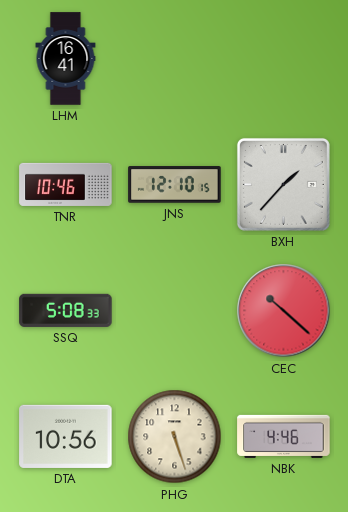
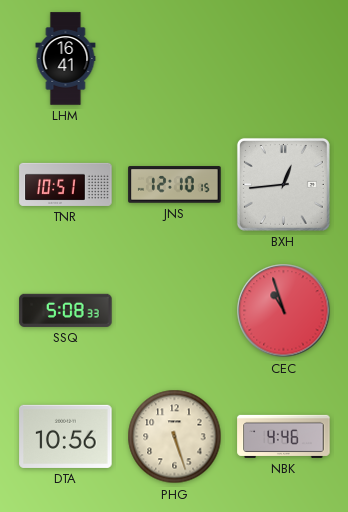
TNR: 10:46 -> 10:51 (66, 184)
BXH: 1:37 -> 12:44 (283, 184)
CEC: 10:22 -> 10:57 (284, 311)
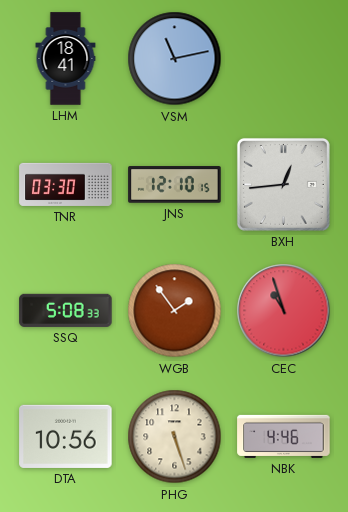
LHM: 16:41 -> 18:41 (66, 59)
VSM: none -> 11:13 (175, 59)
TNR: 10:51 -> 03:30 (66, 184)
WGB: none -> 1:54 (175, 311)
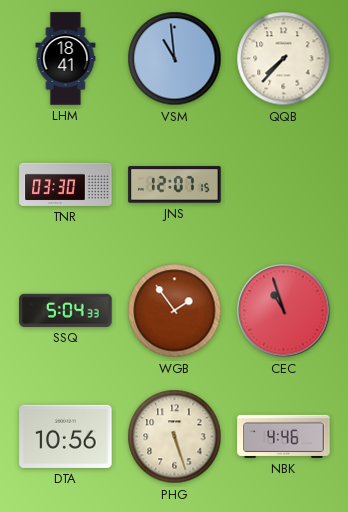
VSM: 11:13 -> 10:59 (175, 59)
QQB: none -> 7:37 (284, 59)
JNS: 12:10 -> 12:07 (175, 185)
BXH: 12:44 -> none (283, 184)
SSQ: 5:08 -> 5:04 (66, 310)
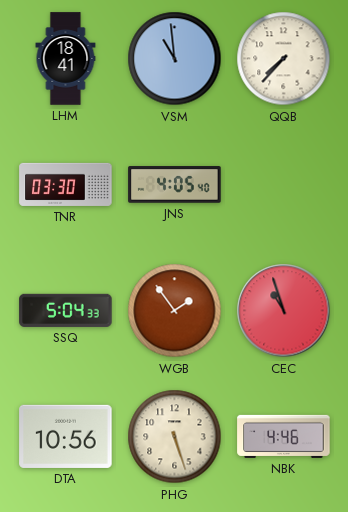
JNS: 12:07 -> 4:05 (175, 185)
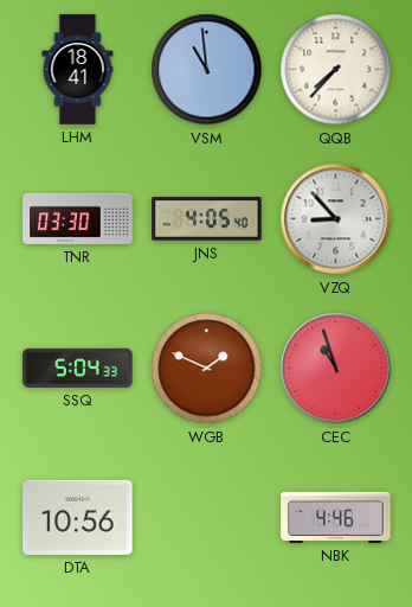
VZQ: none -> 8:53 (336, 219)
WGB: 1:54 -> 1:49 (207, 369)
PHG: 5:27 -> none (175, 437)
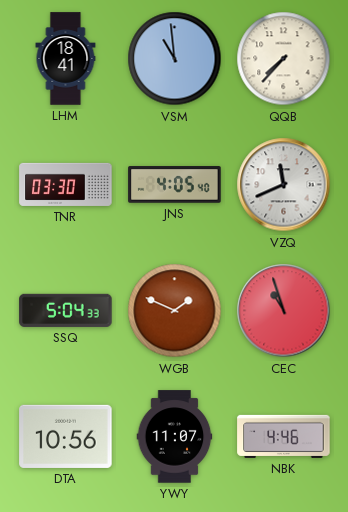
VZQ: 8:53 -> 11:41 (284, 185)
YWY: none -> 11:07 (175, 437)
